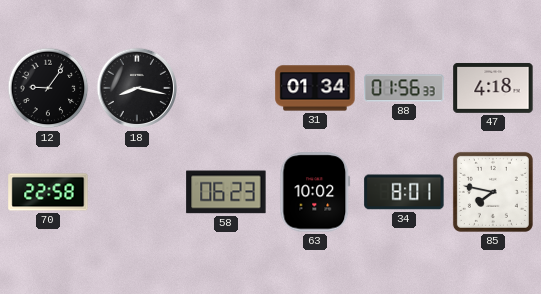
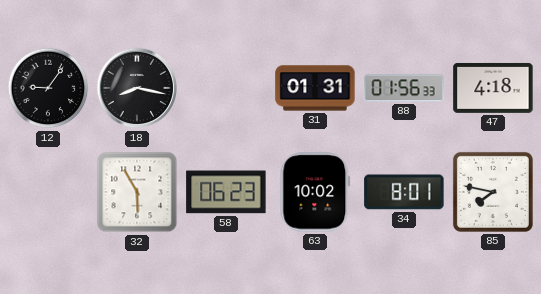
31: 01:34 -> 01:31 (315, 88)
70: 22:58 -> none (48, 192)
32: none -> 5:55 (137, 192)
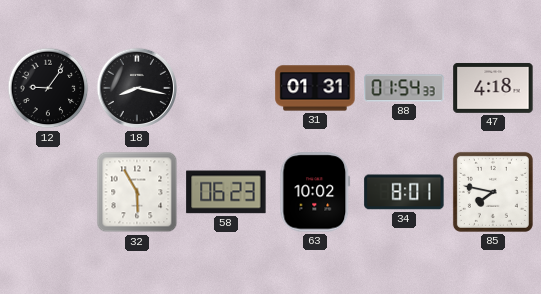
88: 01:56 -> 01:54 (404, 88)
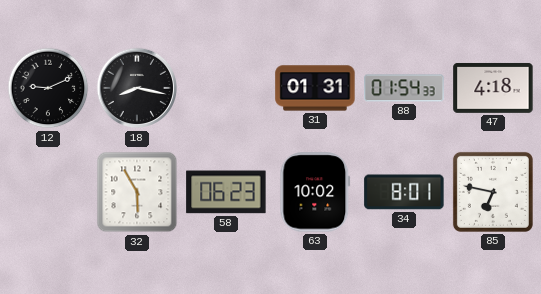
12: 9:06 -> 9:11 (48, 88)
85: 7:47 -> 6:47 (493, 192)
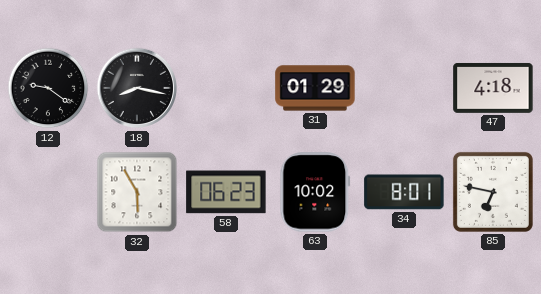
12: 9:11 -> 9:21 (48, 88)
31: 01:31 -> 01:29 (315, 88)
88: 01:54 -> none (404, 88)
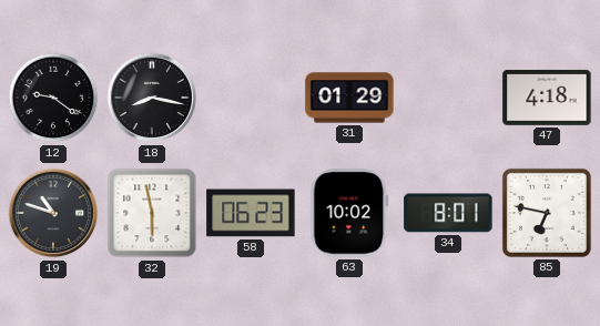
19: none -> 10:48 (53, 213)
32: 5:55 -> 5:58 (152, 213)
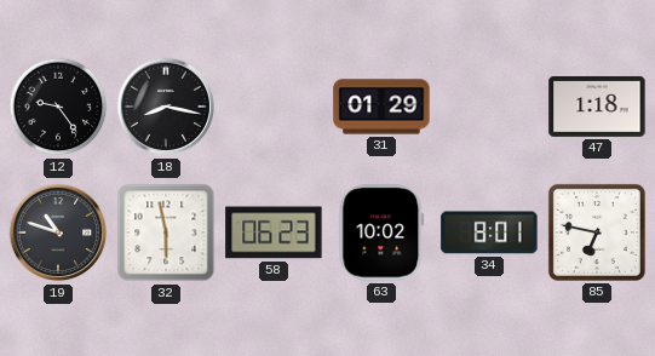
12: 9:21 -> 9:24 (58, 107)
47: 4:18 -> 1:18 (597, 107)
